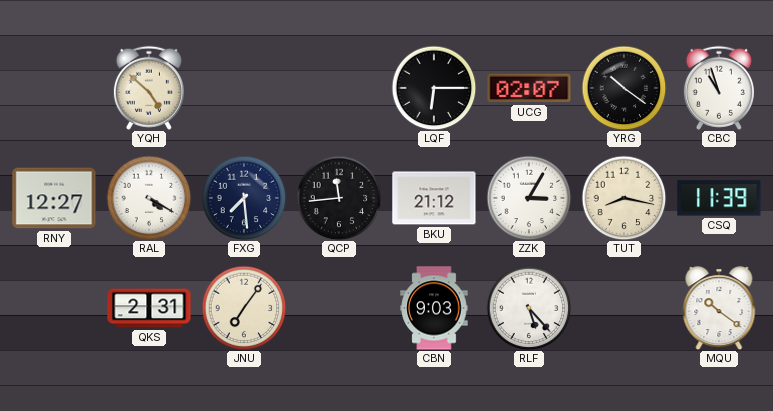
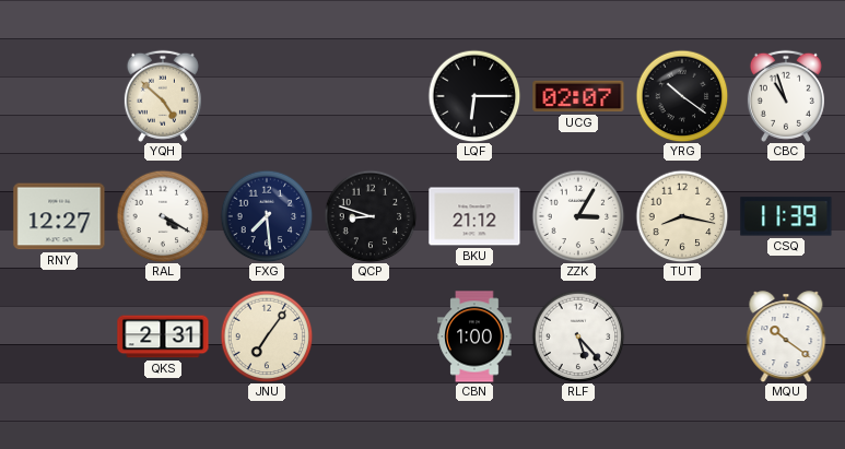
QCP: 11:44 -> 8:48 (371, 216)
CBN: 9:03 -> 1:00 (474, 336)
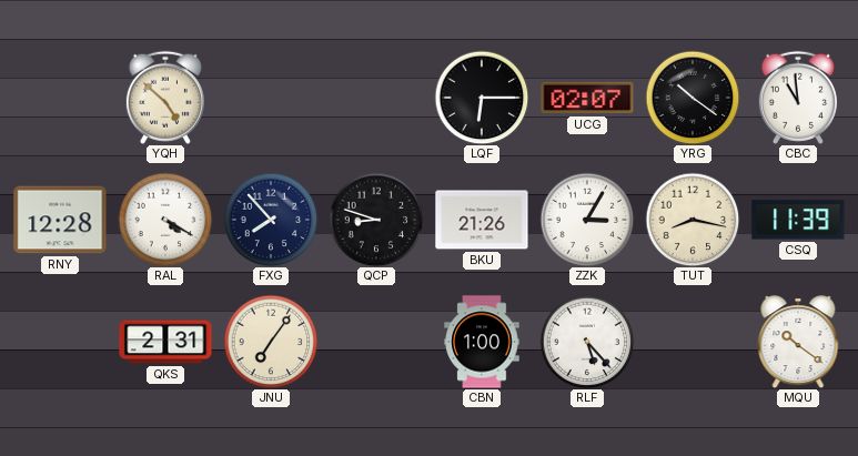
CBC: 10:57 -> 10:59 (798, 98)
RNY: 12:27 -> 12:28 (60, 220)
FXG: 7:29 -> 7:53 (271, 220)
BKU: 21:12 -> 21:26 (482, 220)
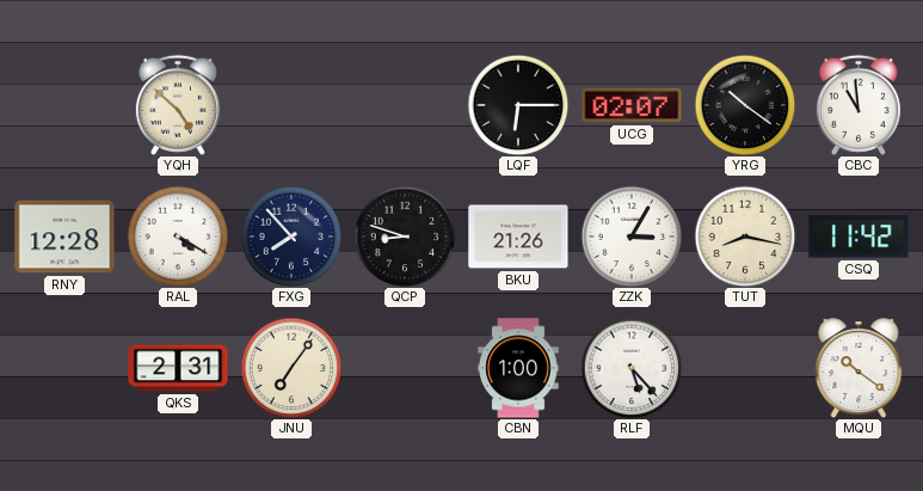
CSQ: 11:39 -> 11:42 (859, 237)
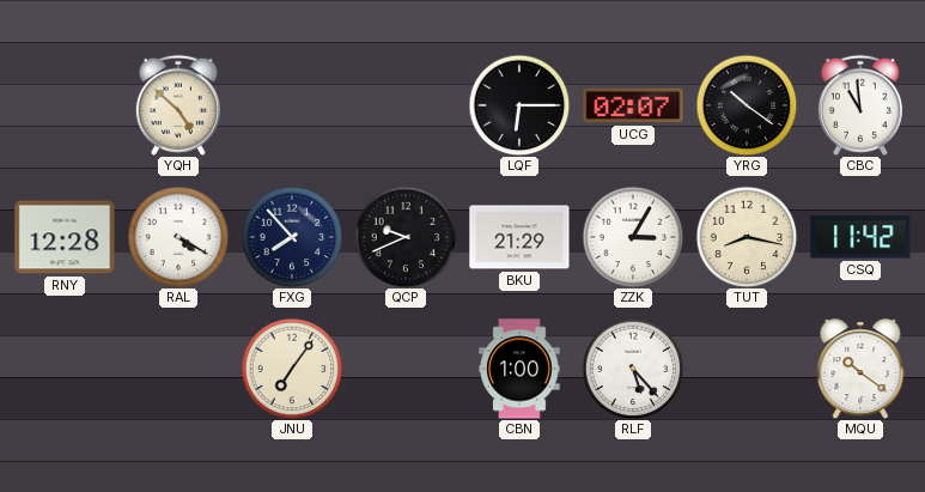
QCP: 8:48 -> 9:41 (406, 237)
BKU: 21:26 -> 21:29 (519, 237)
QKS: 2:31 -> none (178, 368)
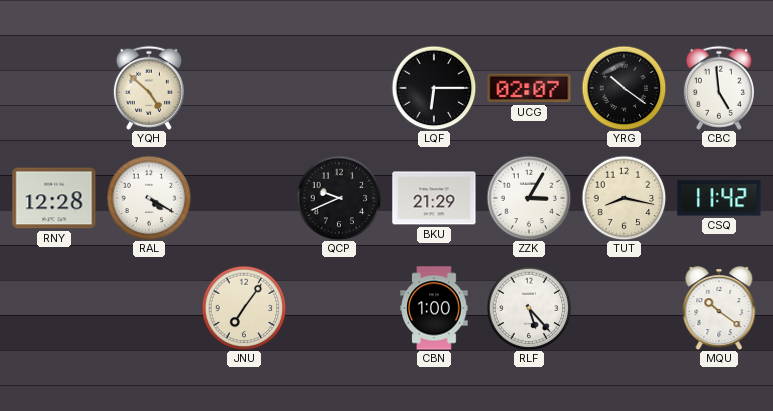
CBC: 10:59 -> 4:59 (719, 88)
FXG: 7:53 -> none (292, 237)
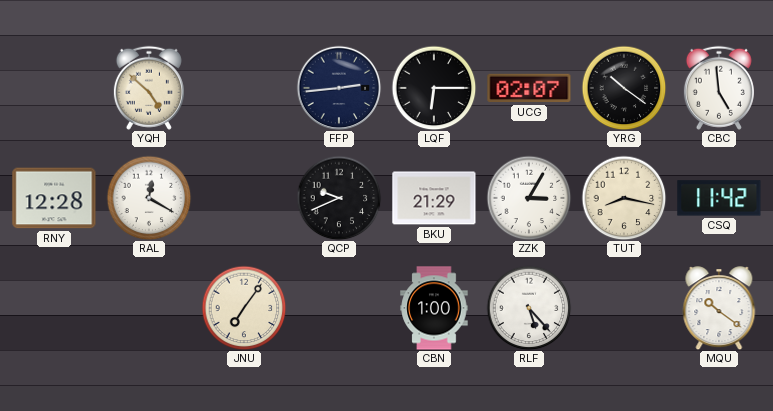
FFP: none -> 2:44 (339, 88)
RAL: 4:20 -> 12:20 (149, 198)
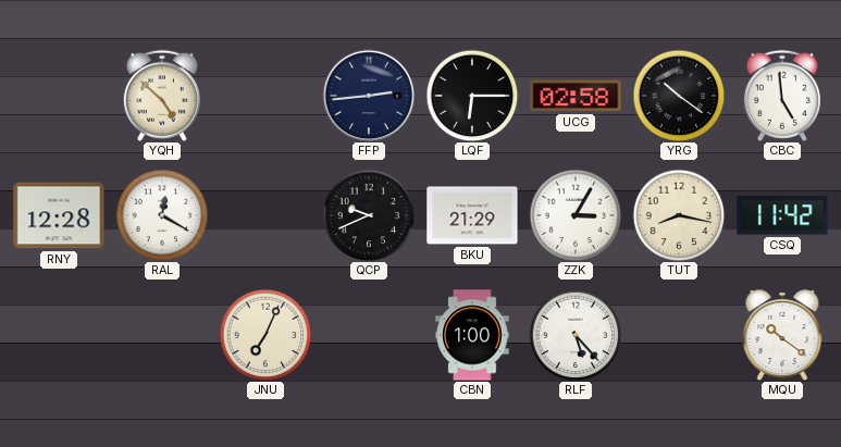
UCG: 02:07 -> 02:58 (576, 96)
JNU: 7:06 -> 7:04 (265, 335)
